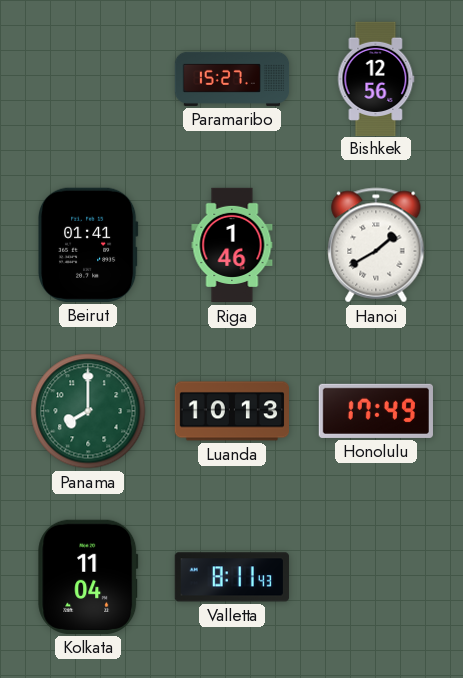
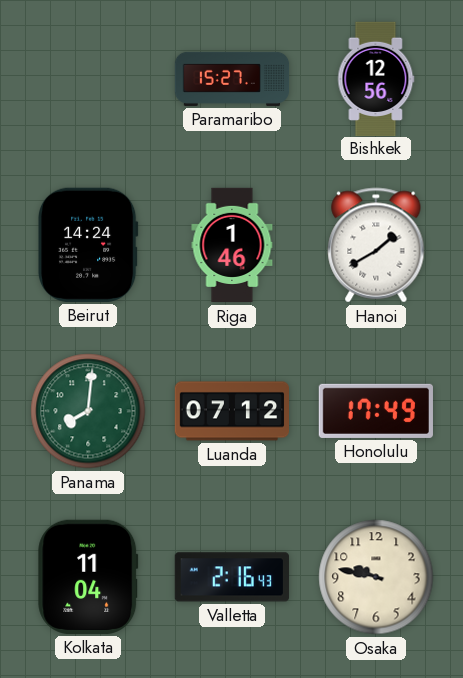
Beirut: 01:41 -> 14:24 (88, 245)
Panama: 8:00 -> 8:01 (88, 411)
Luanda: 10:13 -> 07:12 (231, 411)
Valletta: 8:11 -> 2:16 (232, 577)
Osaka: none -> 9:47 (376, 577)
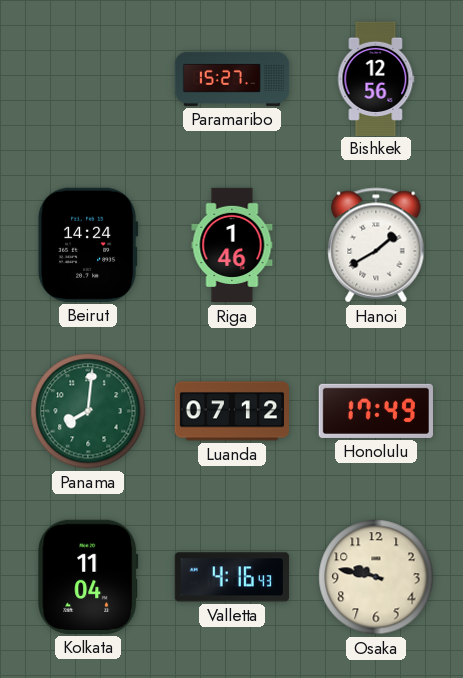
Valletta: 2:16 -> 4:16 (232, 577)
